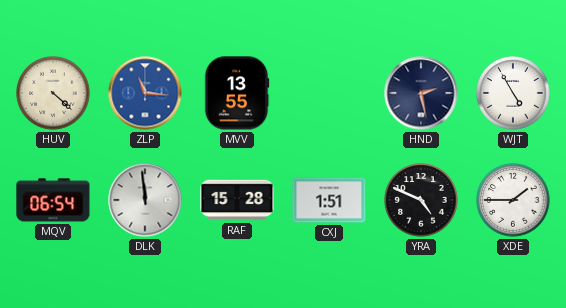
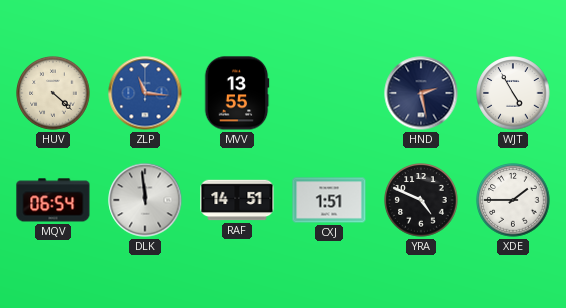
RAF: 15:28 -> 14:51 (237, 200)
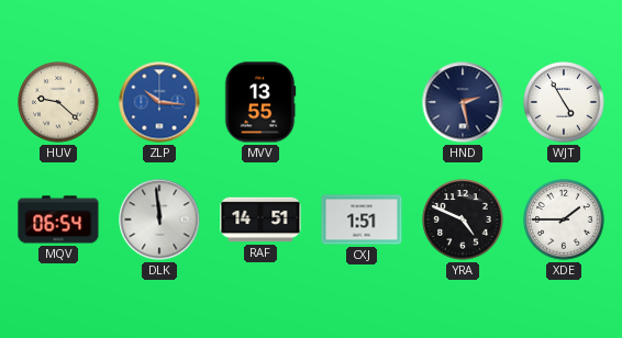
HUV: 4:22 -> 9:22 (58, 102)
ZLP: 11:16 -> 10:16 (159, 102)
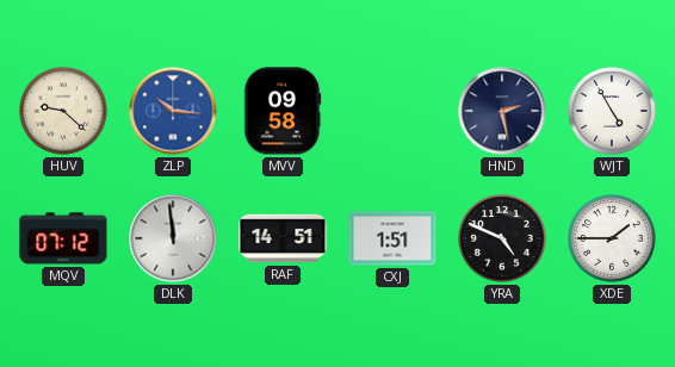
MVV: 13:55 -> 09:58 (283, 111)
MQV: 06:54 -> 07:12 (63, 238)
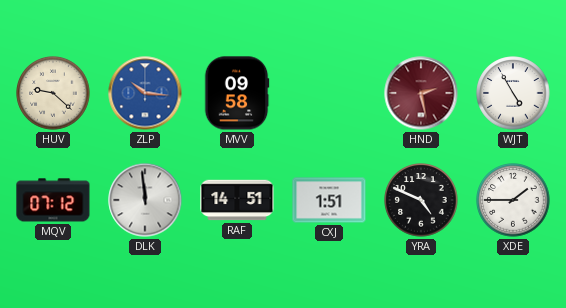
HND dial: navy -> burgundy (421, 93)
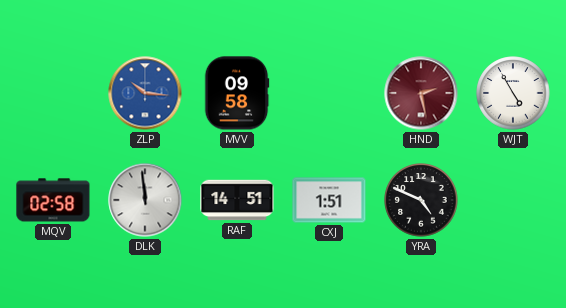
HUV: 9:22 -> none (53, 93)
MQV: 07:12 -> 02:58 (53, 200)
XDE: 1:45 -> none (513, 200)
